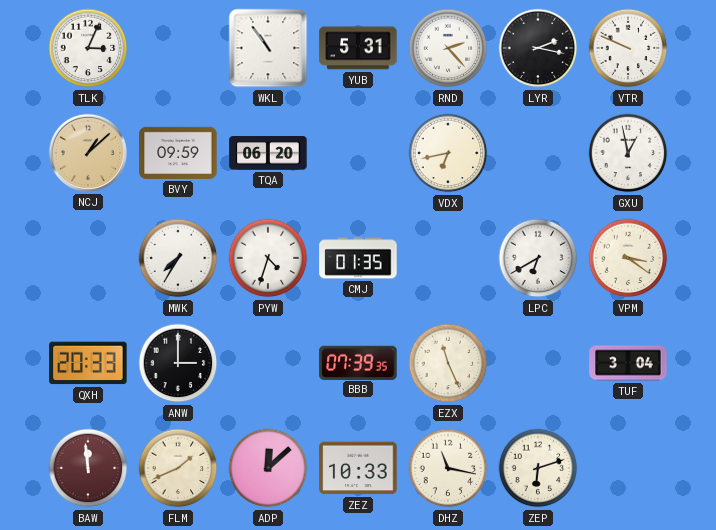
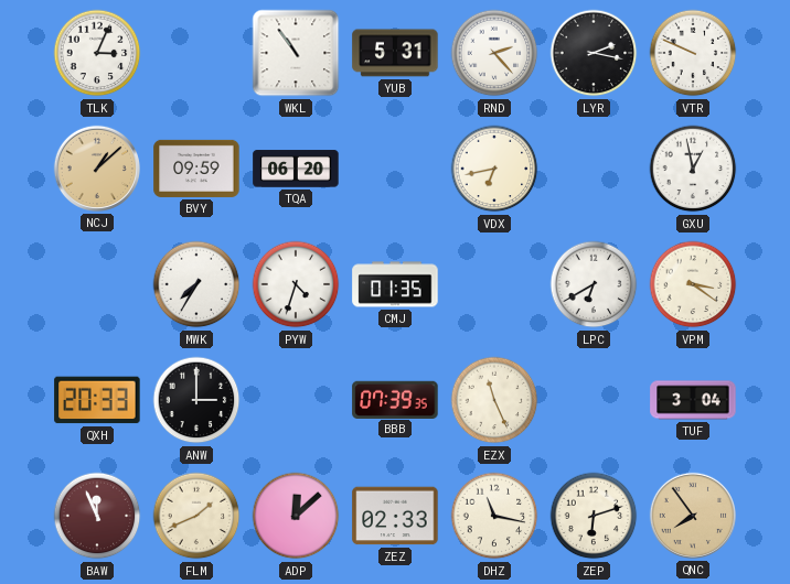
BAW: 11:59 -> 11:56 (97, 516)
ZEZ: 10:33 -> 02:33 (395, 516)
QNC: none -> 7:54 (693, 516)
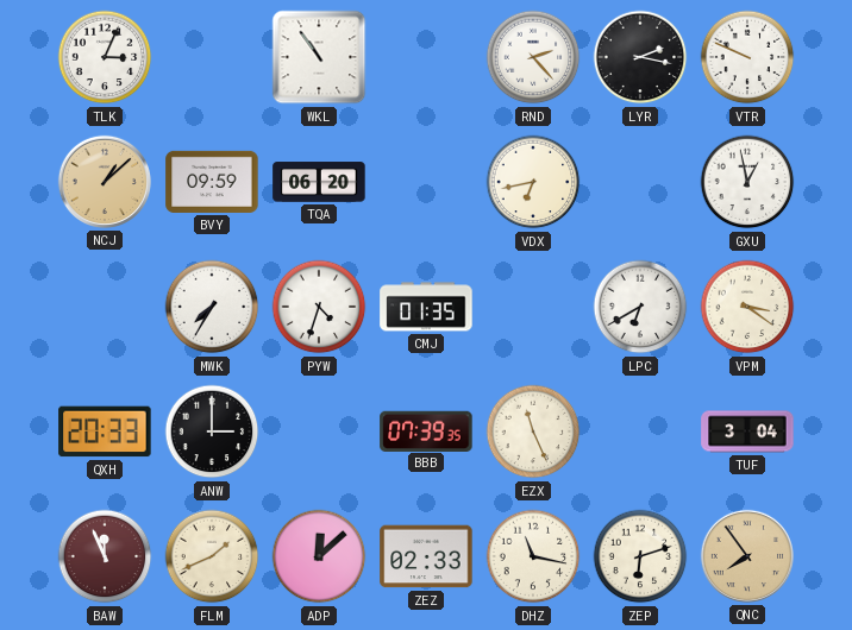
YUB: 5:31 -> none (395, 53)
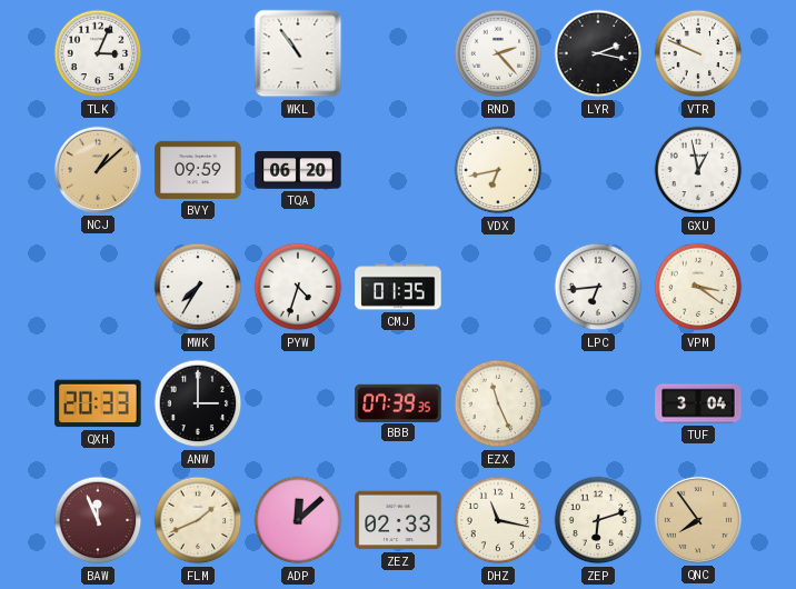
LPC: 6:40 -> 6:44 (598, 287)
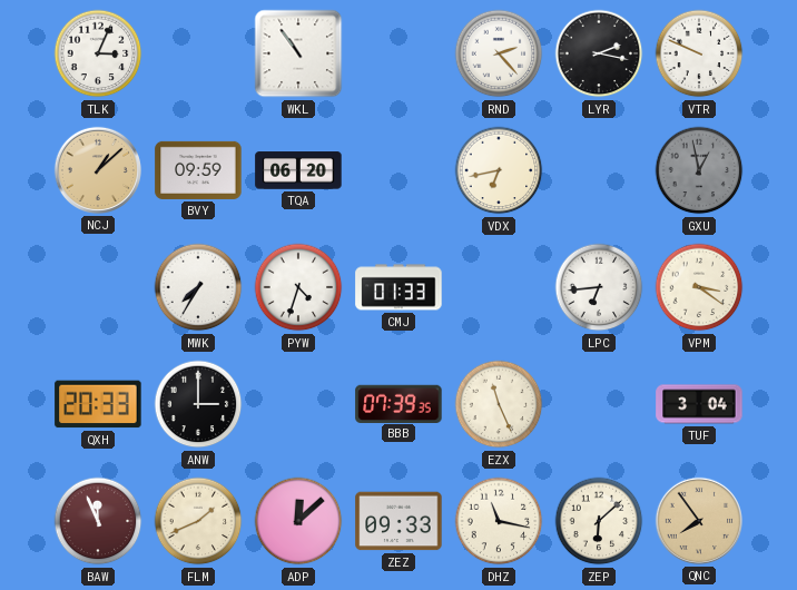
GXU dial: white -> grey (699, 170)
CMJ: 01:35 -> 01:33 (398, 287)
ZEZ: 02:33 -> 09:33 (398, 521)
ZEP: 6:12 -> 6:08 (599, 521)
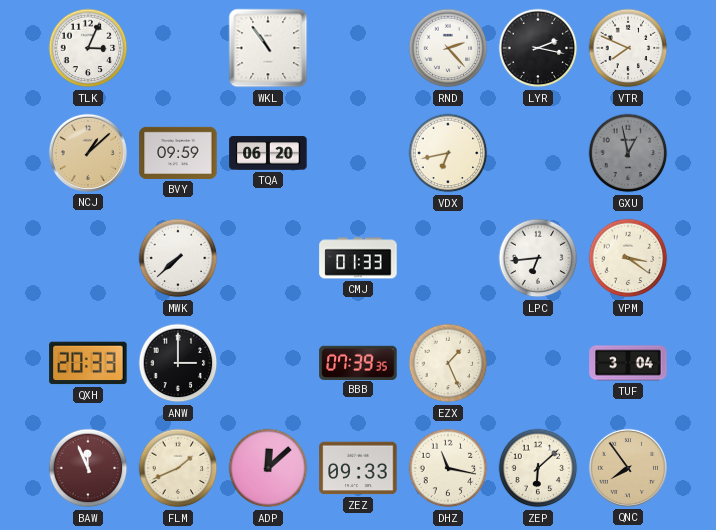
VTR: 9:49 -> 7:49 (628, 48)
MWK: 7:35 -> 7:38 (178, 258)
PYW: 4:33 -> none (298, 287)
EZX: 11:26 -> 1:26 (448, 363)
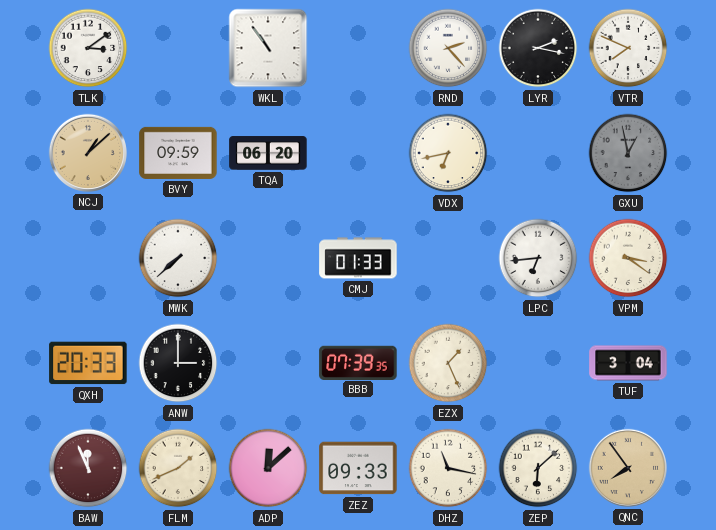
TLK: 3:04 -> 3:09 (88, 48)
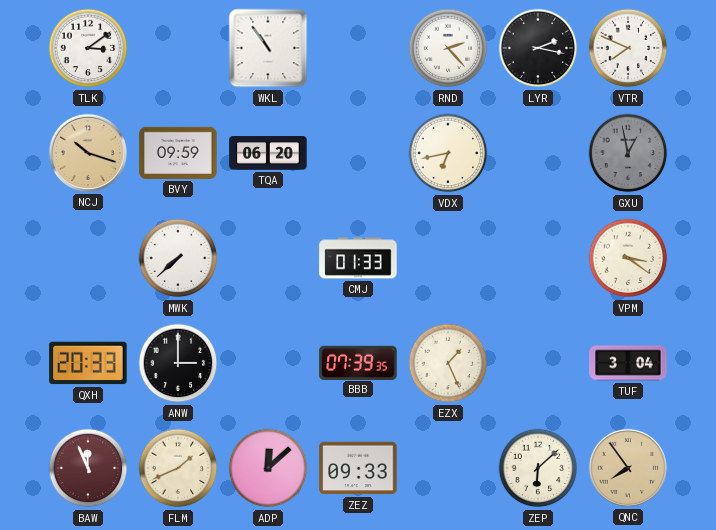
NCJ: 1:08 -> 10:18 (88, 153)
LPC: 6:44 -> none (538, 258)
DHZ: 11:17 -> none (448, 468)
